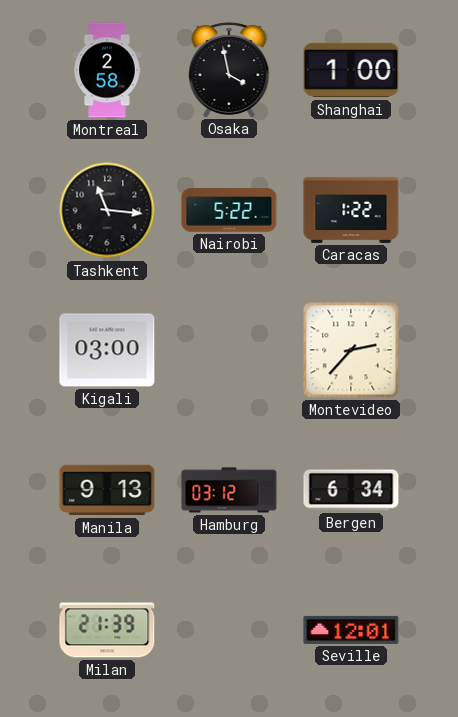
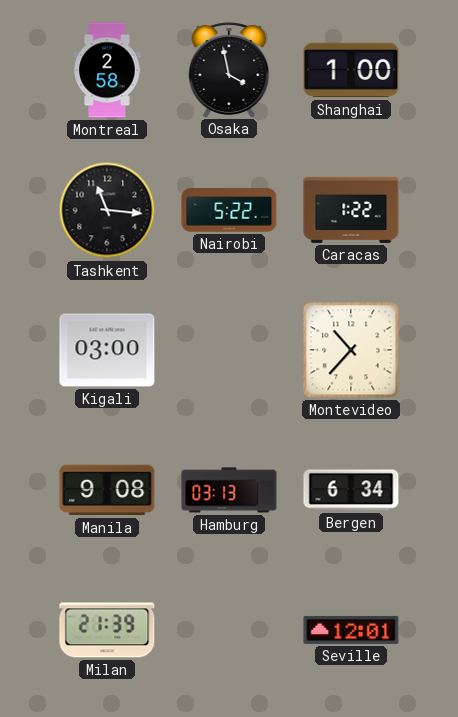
Montevideo: 2:37 -> 10:37 (351, 350)
Manila: 9:13 -> 9:08 (107, 490)
Hamburg: 03:12 -> 03:13 (229, 490)
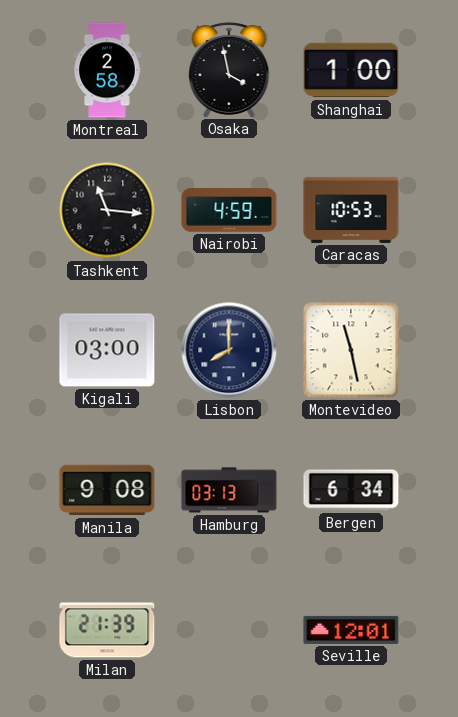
Nairobi: 5:22 -> 4:59 (229, 210)
Caracas: 1:22 -> 10:53 (351, 210)
Lisbon: none -> 8:00 (229, 350)
Montevideo: 10:37 -> 11:28 (351, 350)
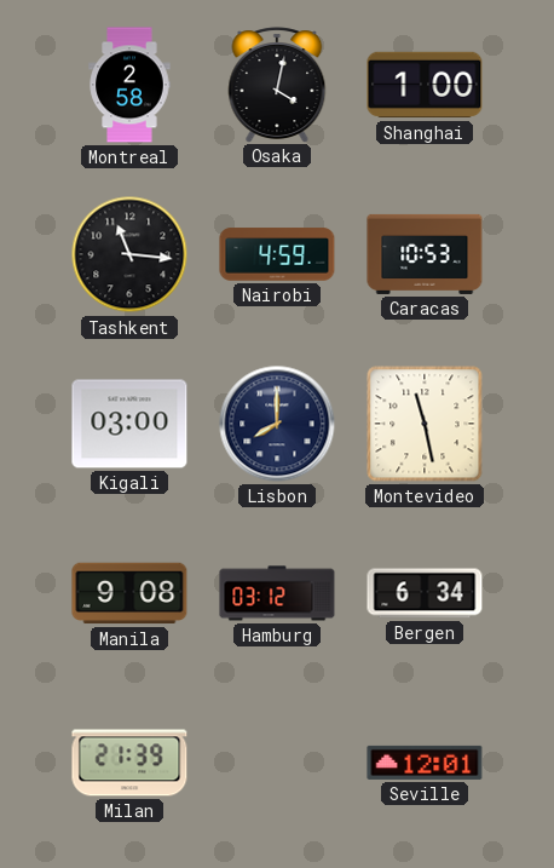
Osaka: 3:58 -> 4:02 (277, 85)
Hamburg: 03:13 -> 03:12 (277, 593)
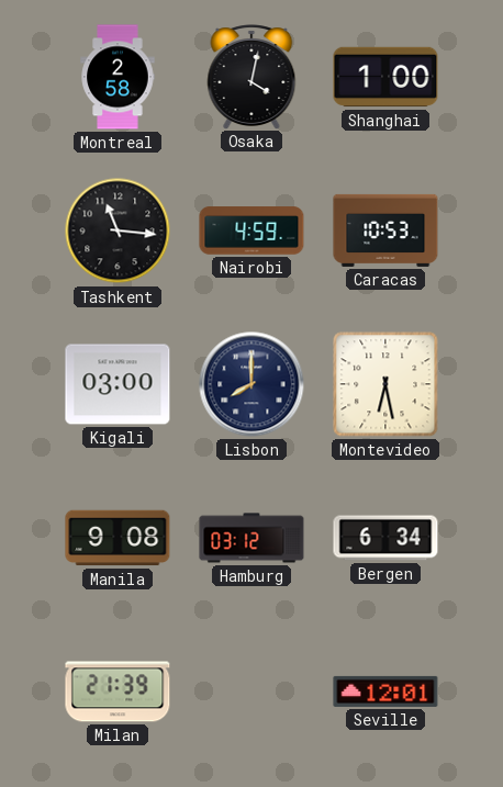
Montevideo: 11:28 -> 6:28 (385, 384)
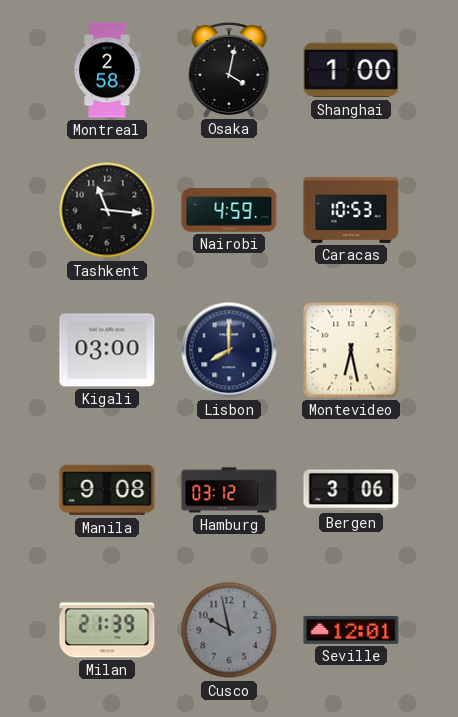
Bergen: 6:34 -> 3:06 (351, 490)
Cusco: none -> 9:58 (229, 630)
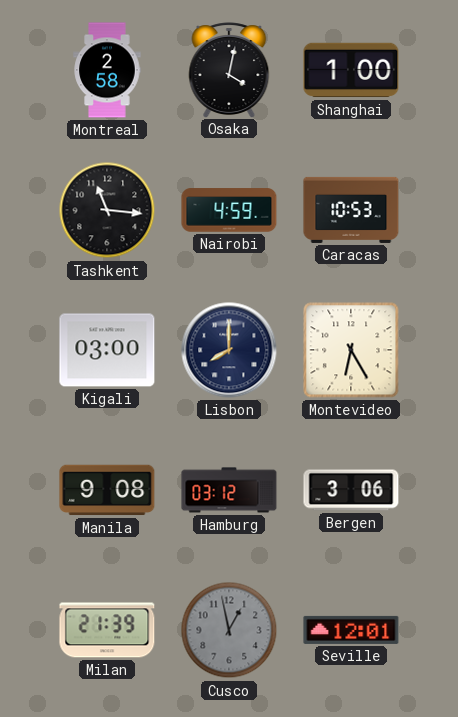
Montevideo: 6:28 -> 6:25 (351, 350)
Cusco: 9:58 -> 12:58 (229, 630)
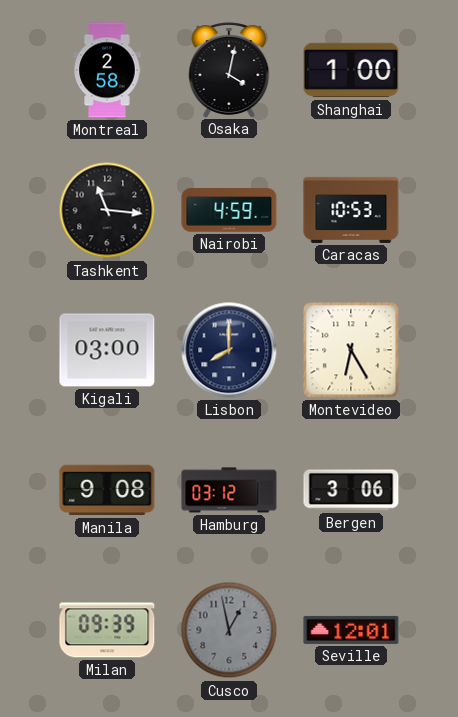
Milan: 21:39 -> 09:39 (107, 630)
